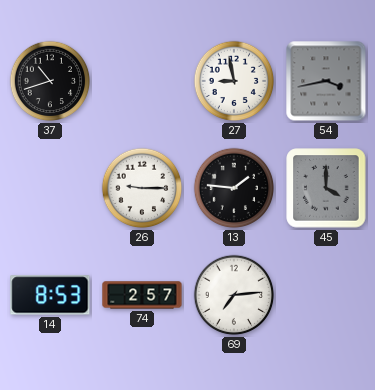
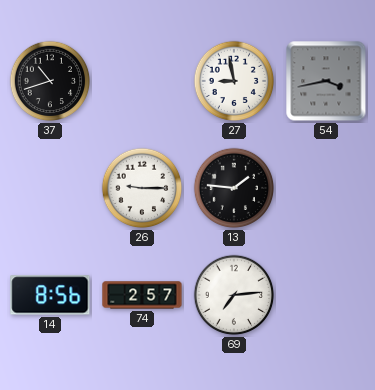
45: 4:00 -> none (326, 188)
14: 8:53 -> 8:56 (50, 295)
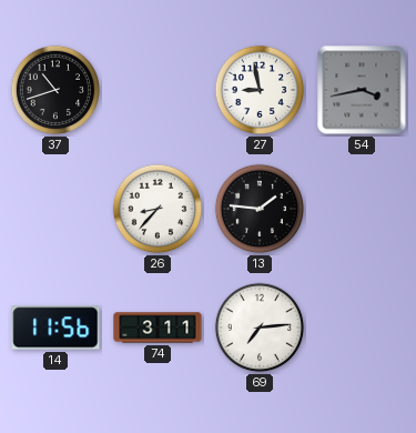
26: 9:15 -> 8:37 (158, 209)
14: 8:56 -> 11:56 (55, 328)
74: 2:57 -> 3:11 (158, 328)
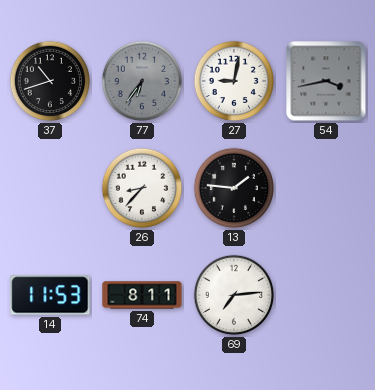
77: none -> 6:36 (142, 81)
27: 8:58 -> 9:02 (234, 81)
14: 11:56 -> 11:53 (50, 295)
74: 3:11 -> 8:11 (142, 295)
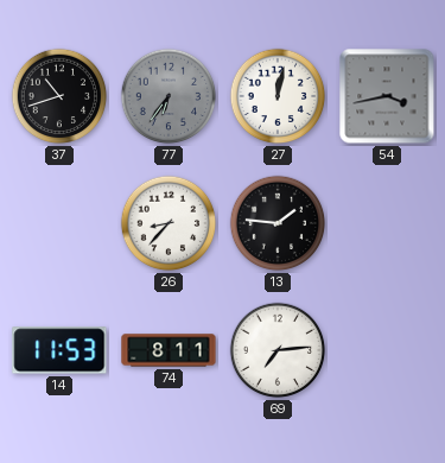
27: 9:02 -> 12:02 (278, 96)
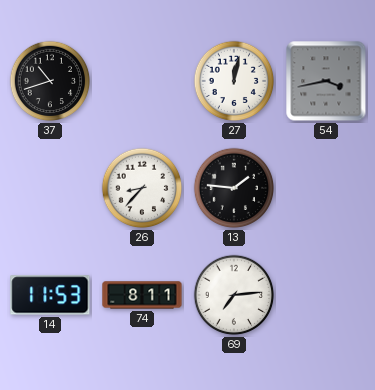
77: 6:36 -> none (169, 96)
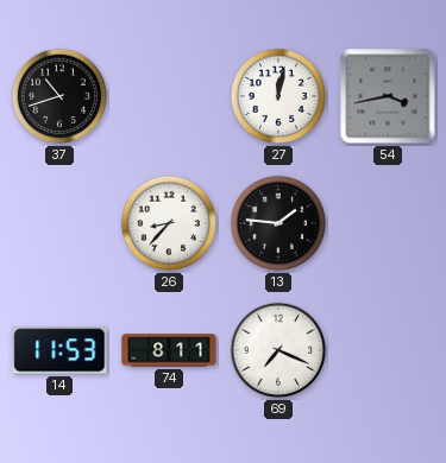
69: 7:14 -> 7:19 (278, 350)
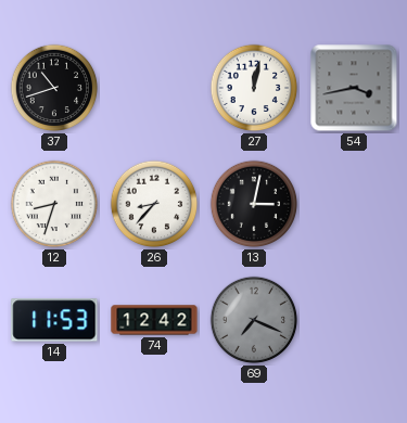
12: none -> 8:33 (54, 204)
13: 1:46 -> 3:02 (254, 204)
74: 8:11 -> 12:42 (154, 320)
69 dial: white -> grey (254, 320)
